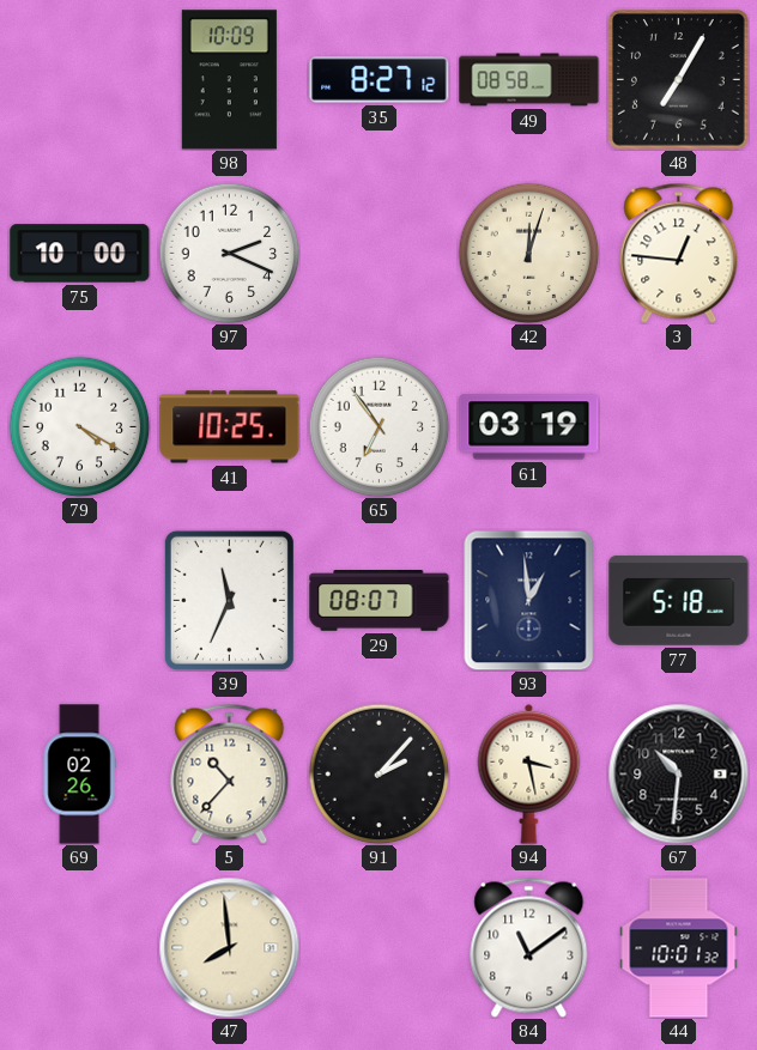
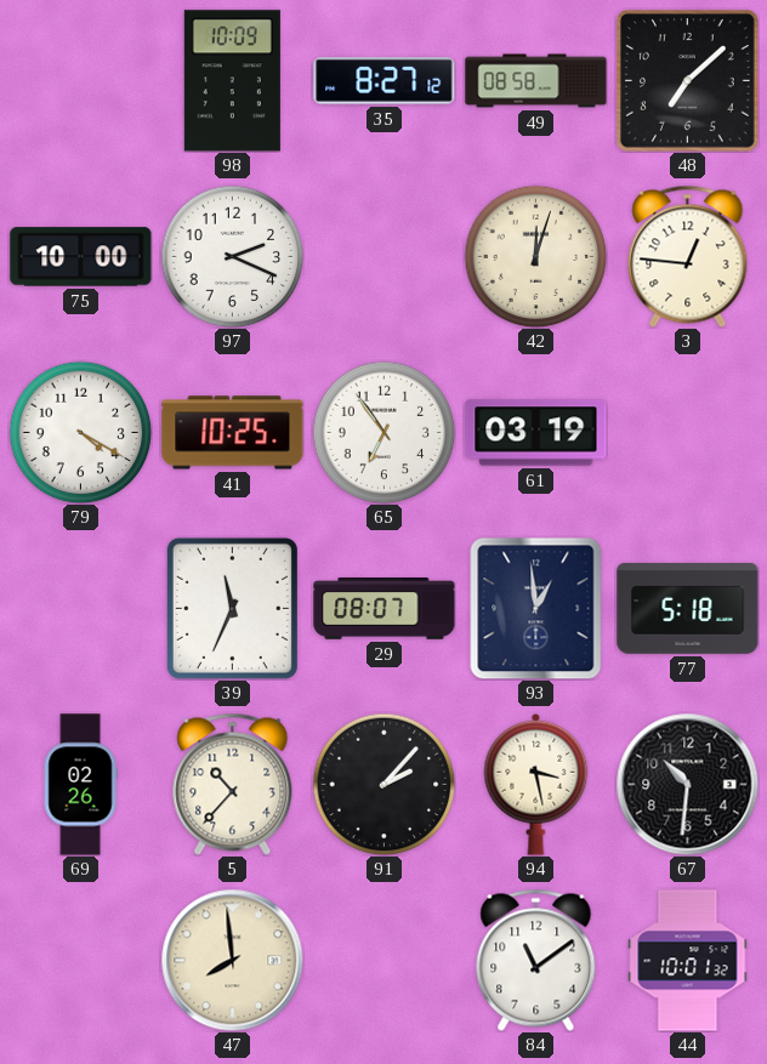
48: 7:05 -> 7:08 (688, 81)
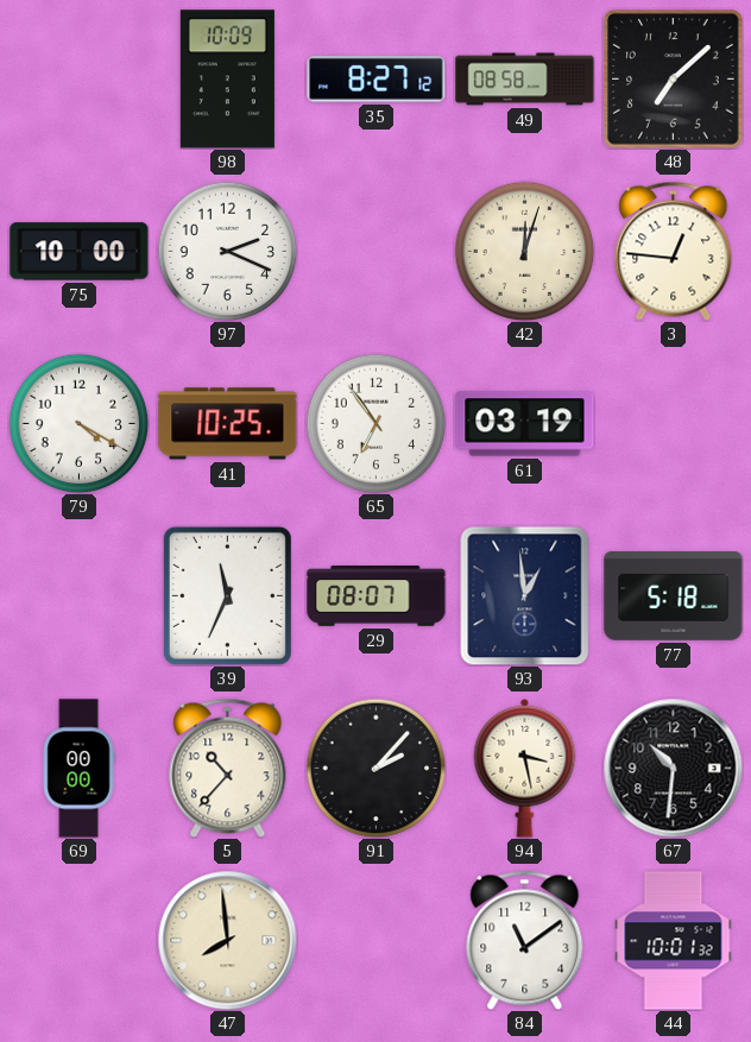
69: 02:26 -> 00:00 (78, 769)
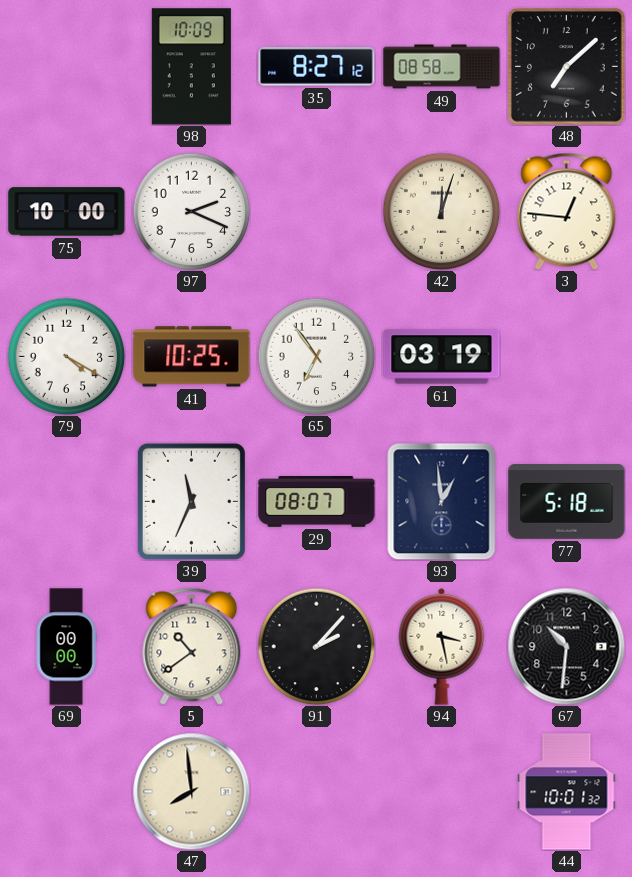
5: 10:37 -> 10:39 (192, 646)
84: 11:09 -> none (525, 940)
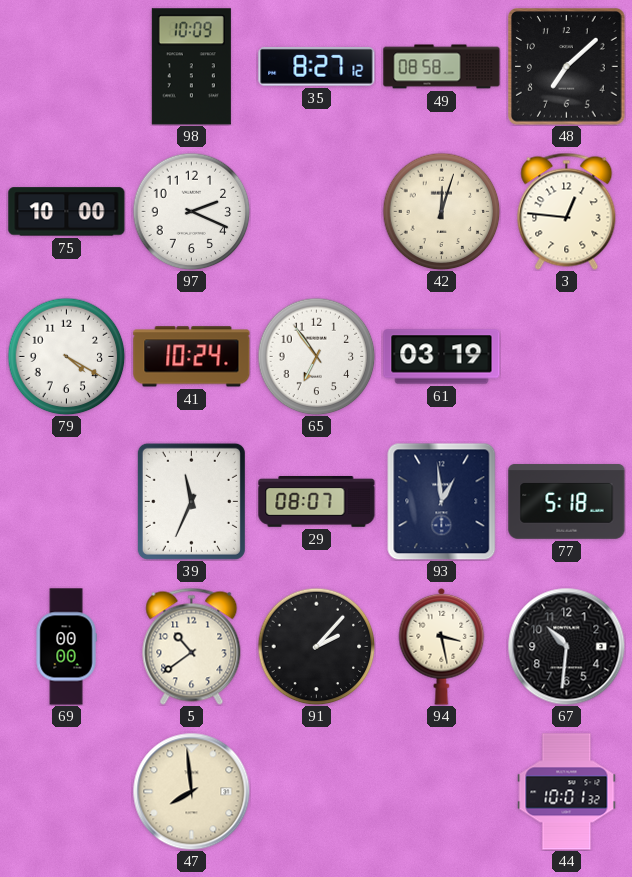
41: 10:25 -> 10:24 (192, 357)
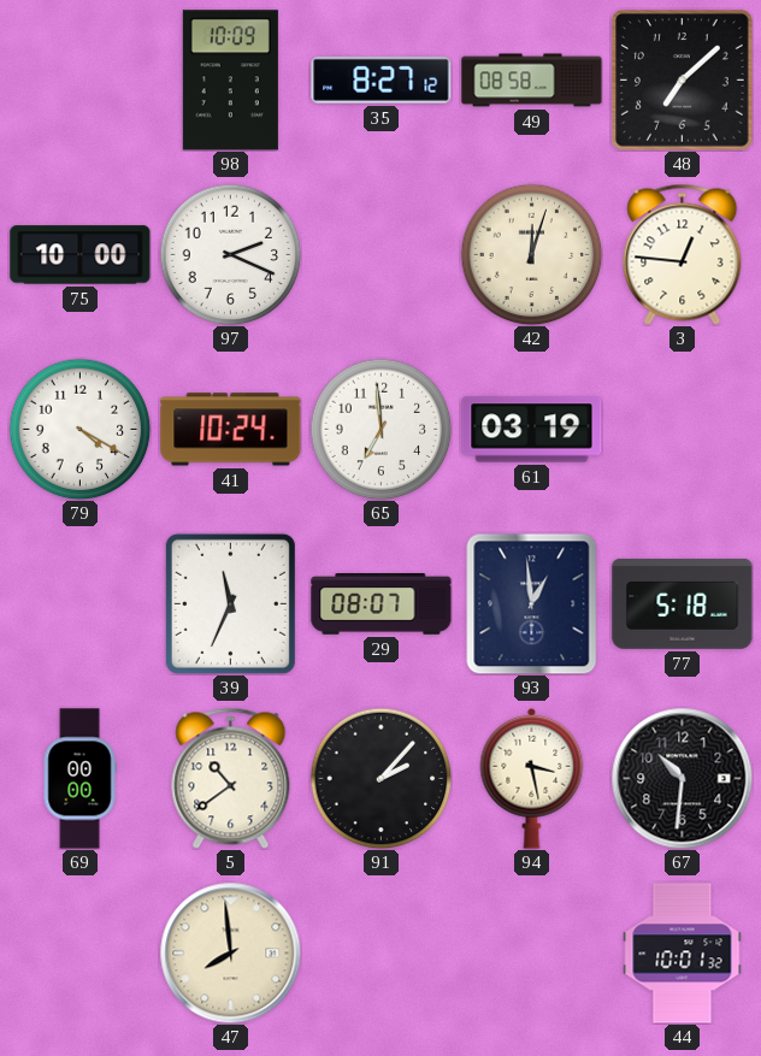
65: 6:54 -> 6:59 (380, 429)
